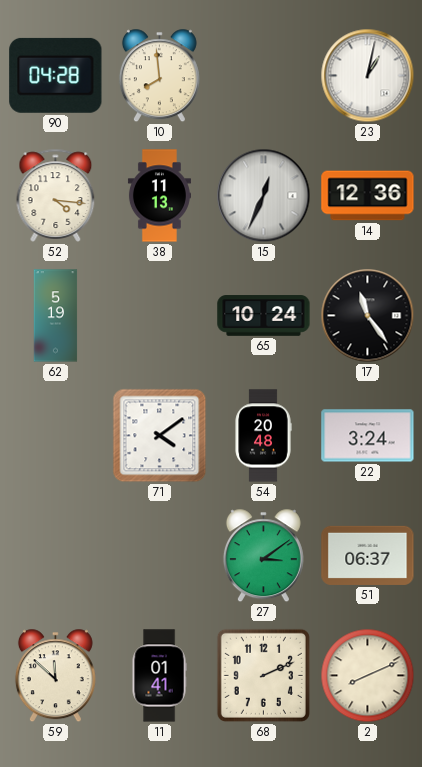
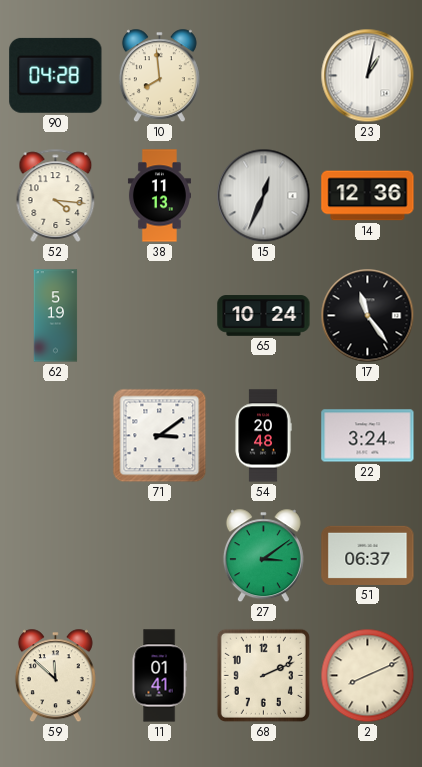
71: 4:09 -> 3:09 (160, 436)
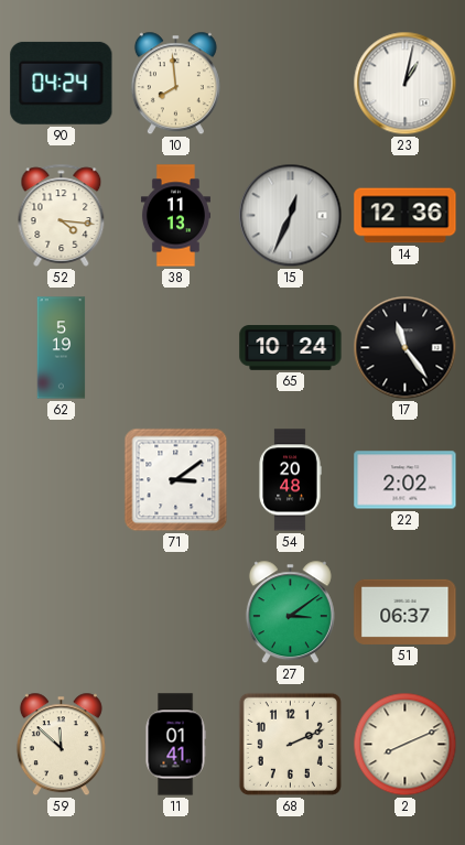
90: 04:28 -> 04:24 (62, 83)
22: 3:24 -> 2:02 (405, 480)
